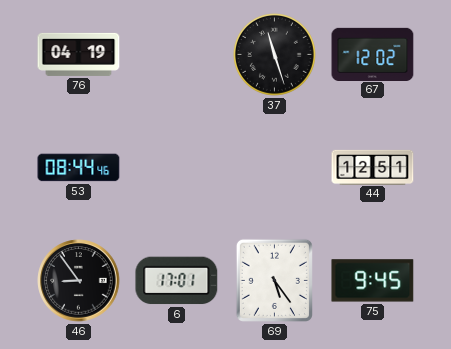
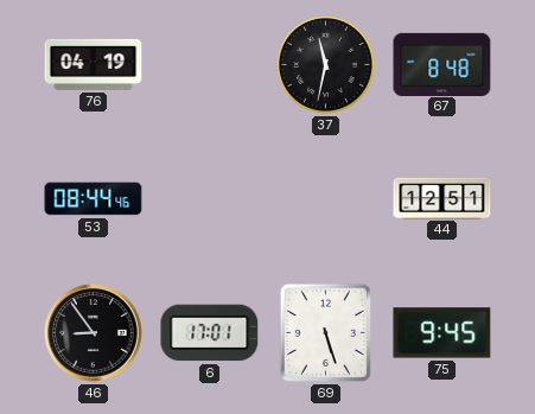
37: 11:27 -> 11:32 (325, 64)
67: 12:02 -> 8:48 (442, 64)
69: 5:24 -> 5:27 (325, 332)
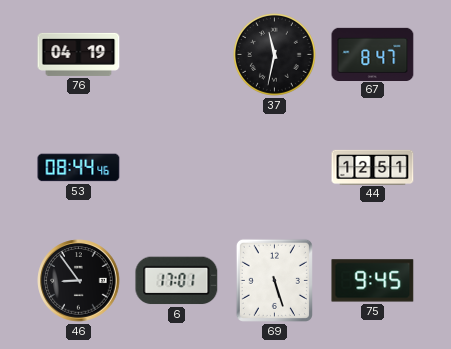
67: 8:48 -> 8:47 (373, 54)
